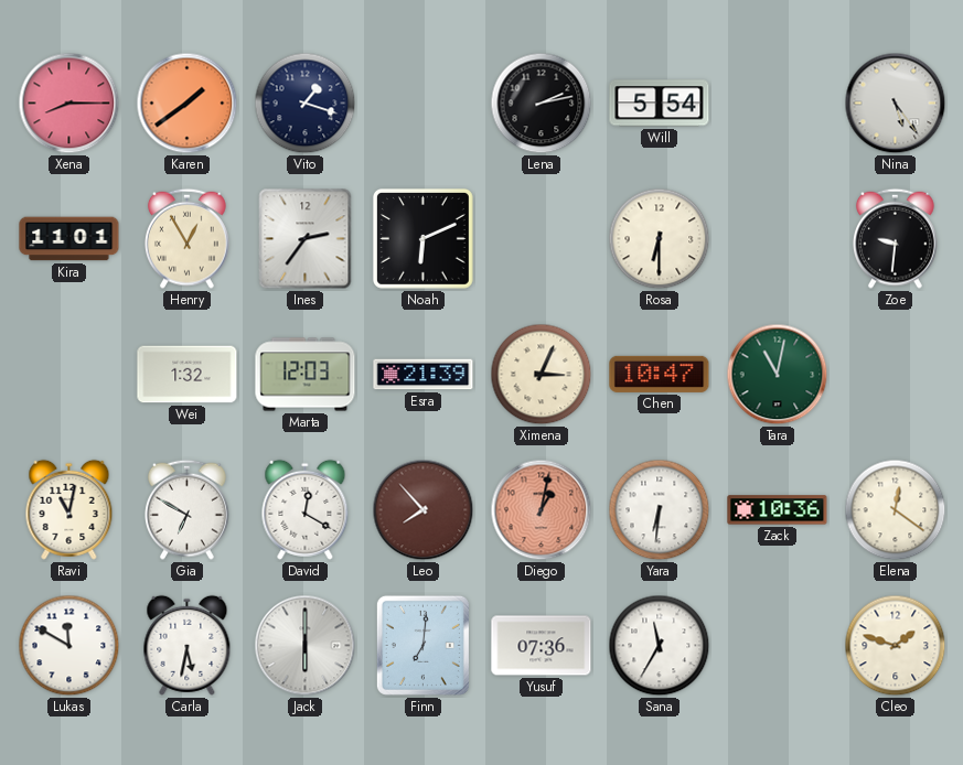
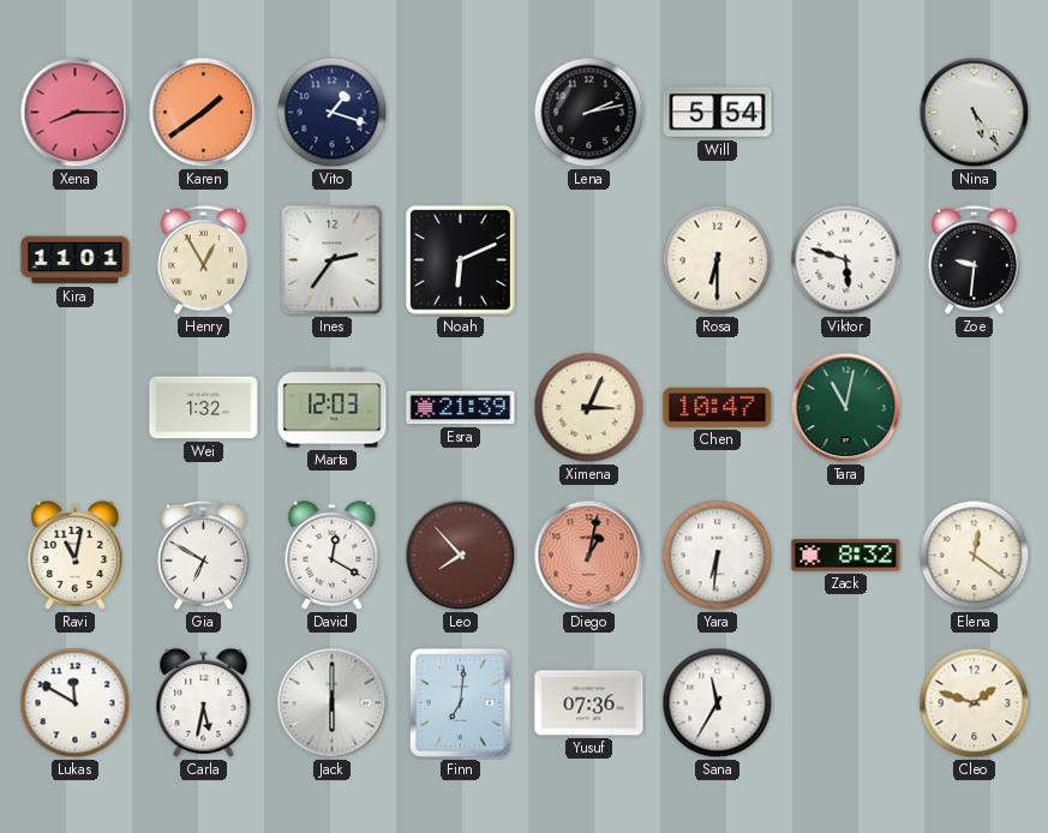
Viktor: none -> 5:48 (846, 260)
Zack: 10:36 -> 8:32 (846, 556)
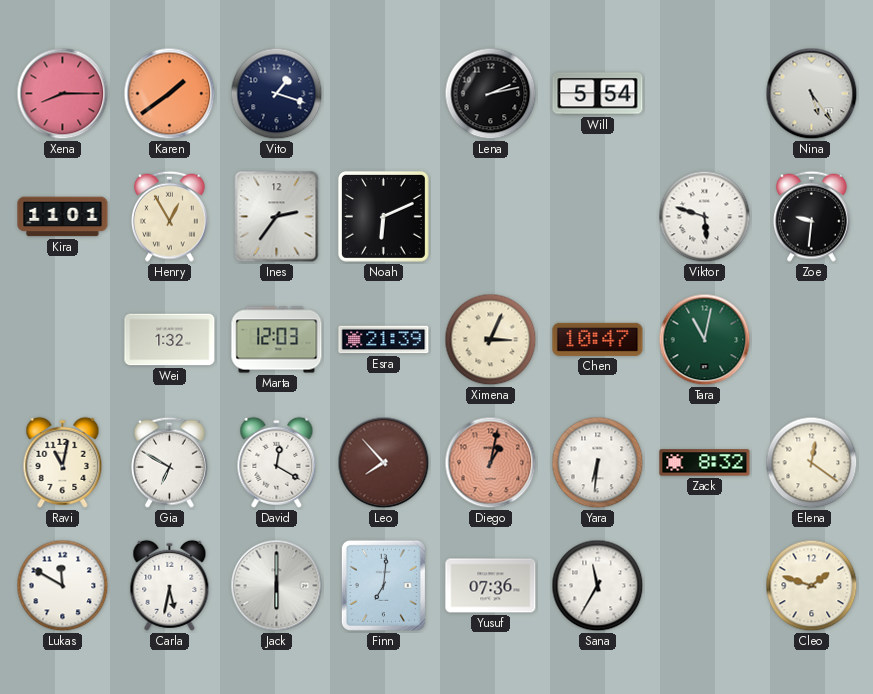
Rosa: 6:30 -> none (718, 260)
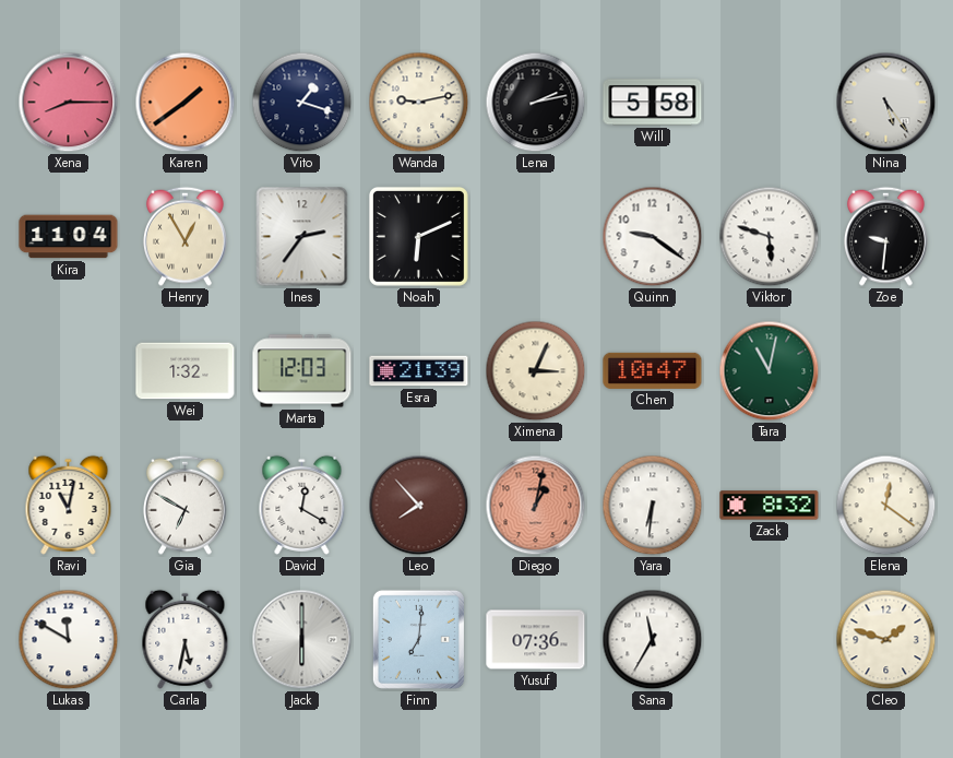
Wanda: none -> 9:13 (419, 103)
Will: 5:54 -> 5:58 (653, 103)
Kira: 11:01 -> 11:04 (69, 237)
Quinn: none -> 9:21 (653, 237)
